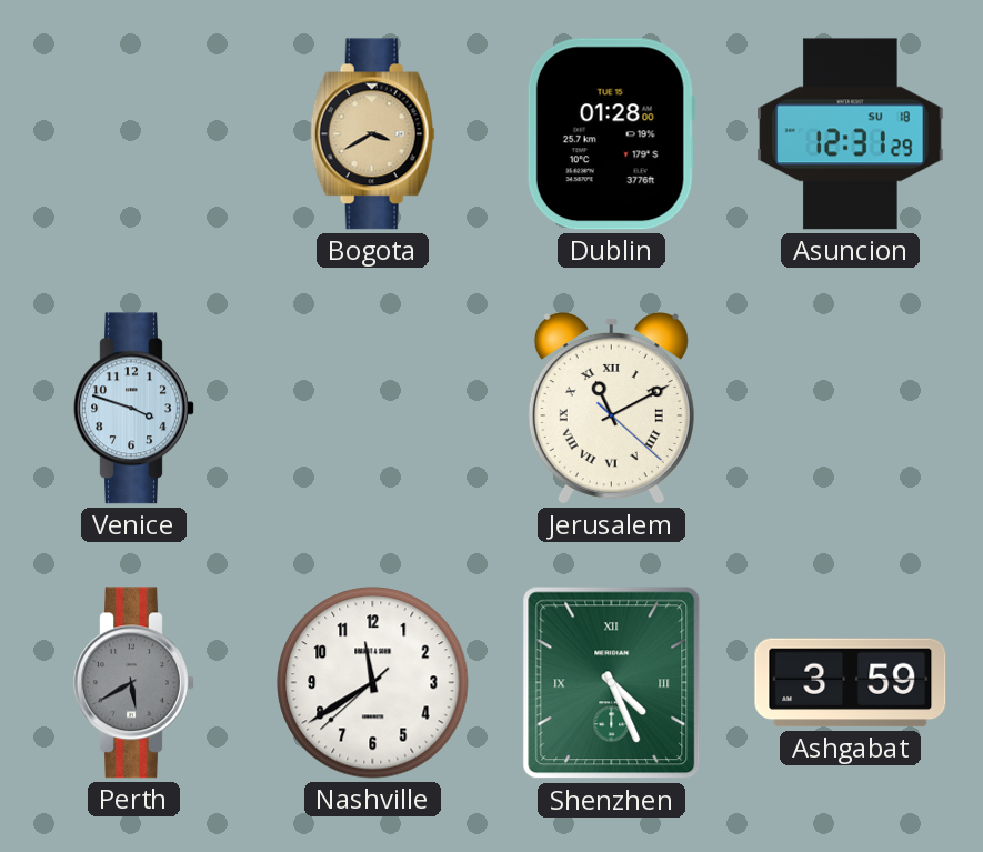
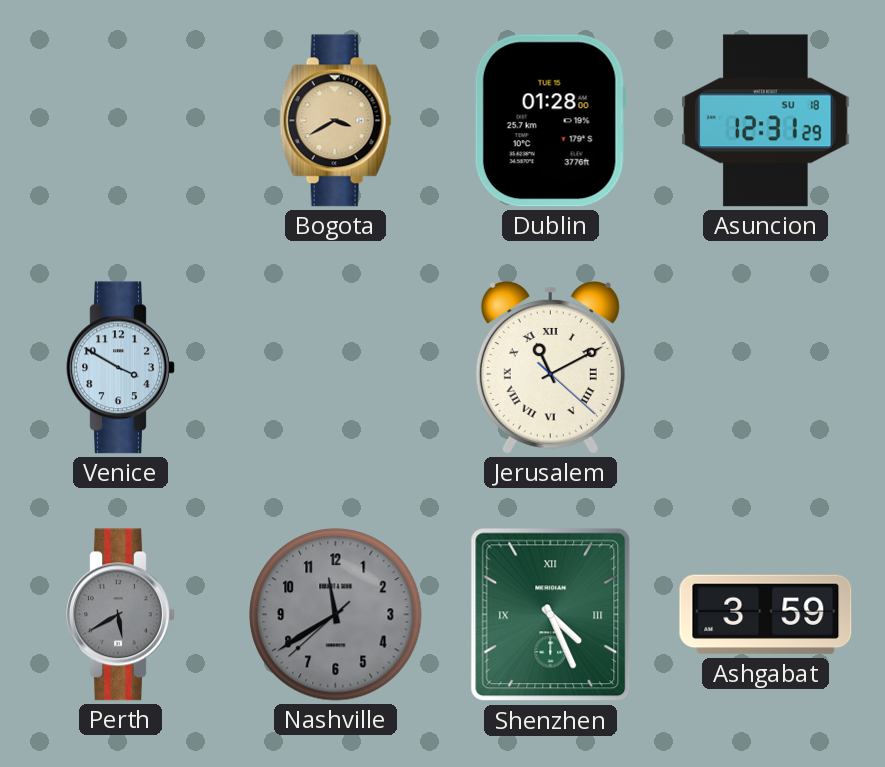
Venice: 3:48 -> 3:50 (121, 368)
Nashville dial: white -> grey (336, 615)
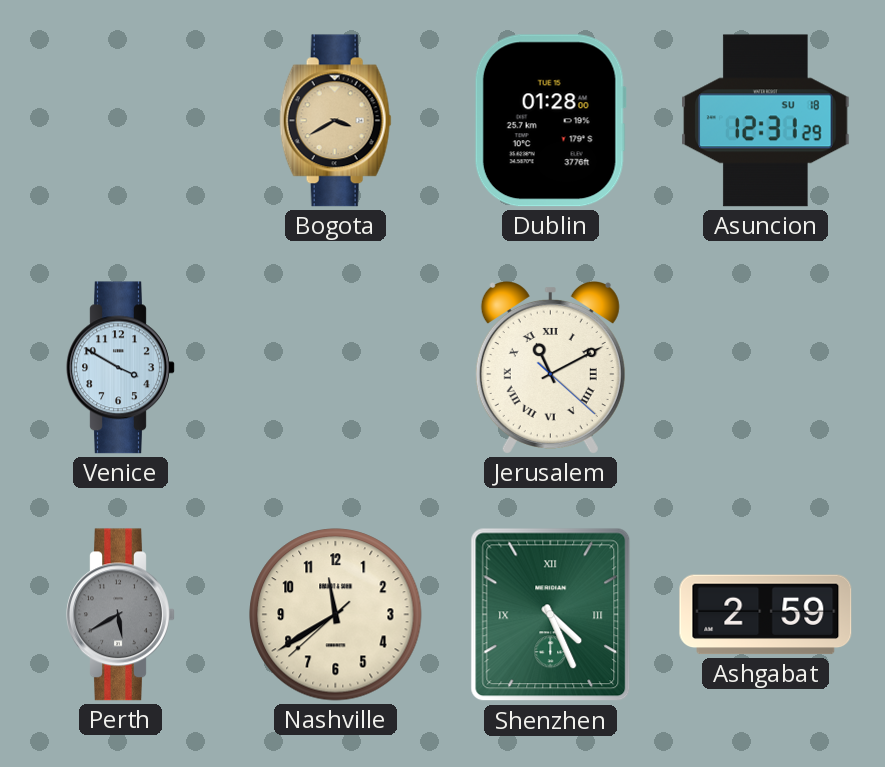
Nashville dial: grey -> cream (336, 615)
Ashgabat: 3:59 -> 2:59 (766, 615)
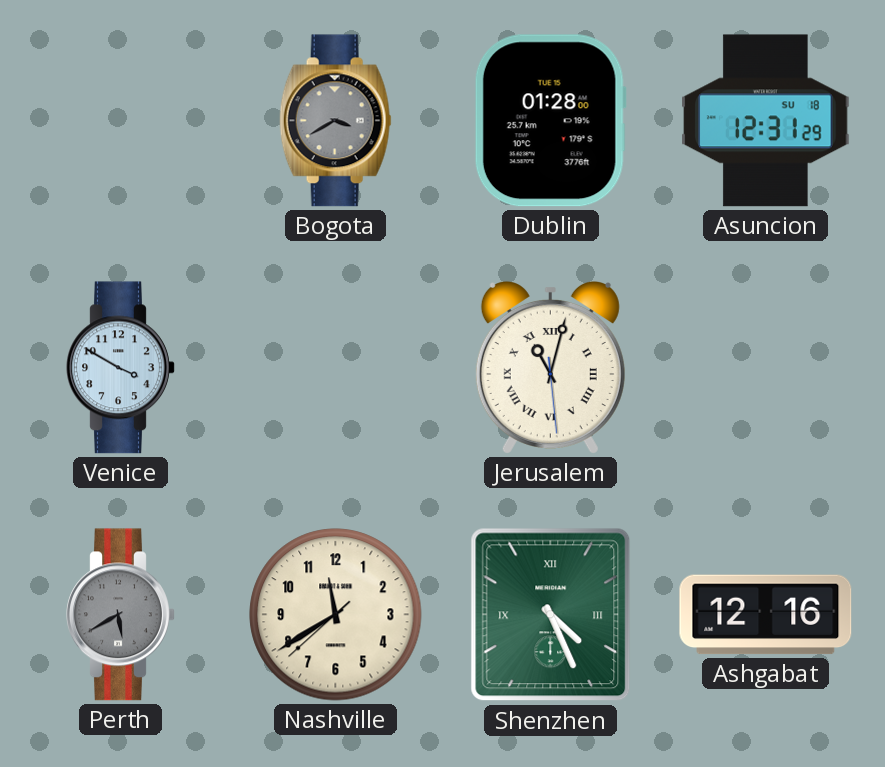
Bogota dial: champagne -> grey (335, 121)
Jerusalem: 11:10 -> 11:02 (550, 368)
Ashgabat: 2:59 -> 12:16 (766, 615)
